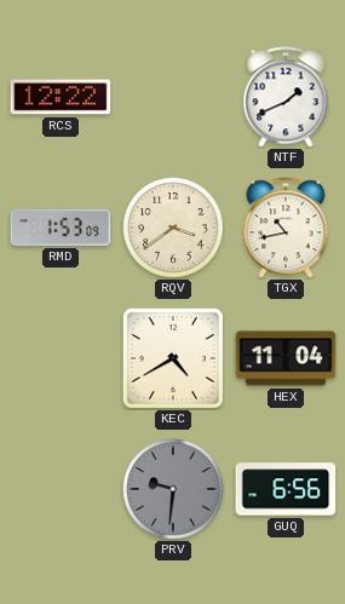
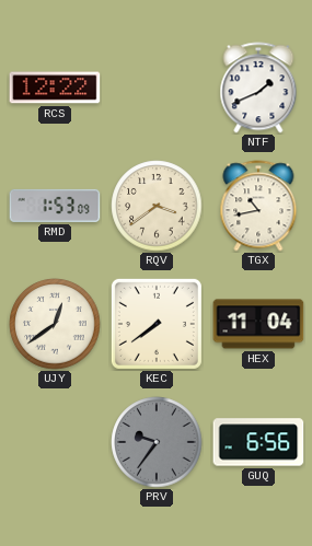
UJY: none -> 12:39 (55, 324)
KEC: 4:40 -> 7:39 (157, 324)
PRV: 9:31 -> 9:36 (157, 442)
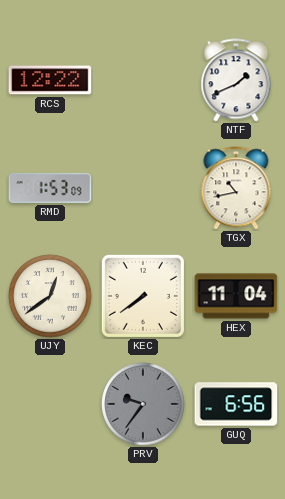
RQV: 3:39 -> none (157, 206)
